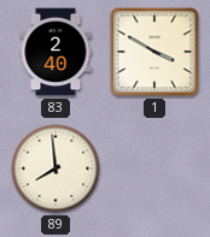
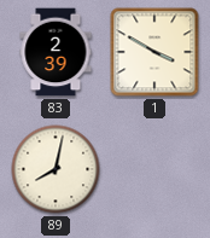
83: 2:40 -> 2:39 (56, 52)
89: 7:59 -> 8:02 (56, 169)
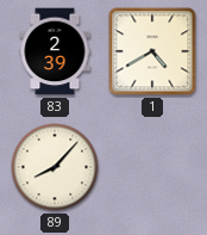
1: 3:50 -> 4:40 (152, 51)
89: 8:02 -> 8:07 (55, 167)
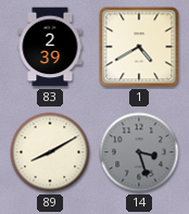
89: 8:07 -> 8:10 (50, 152)
14: none -> 3:27 (139, 152)
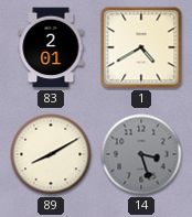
83: 2:39 -> 2:01 (51, 47)
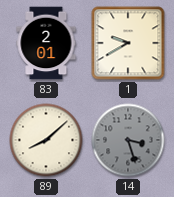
1: 4:40 -> 9:40 (128, 43)
89: 8:10 -> 8:08 (46, 140)
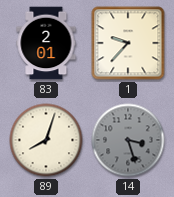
1: 9:40 -> 9:37 (128, 43)
89: 8:08 -> 8:03 (46, 140)
